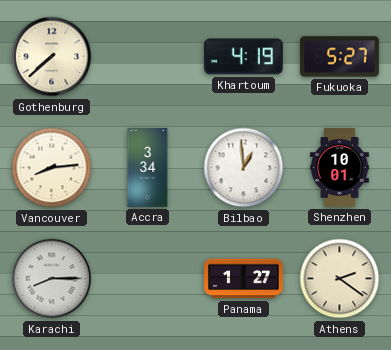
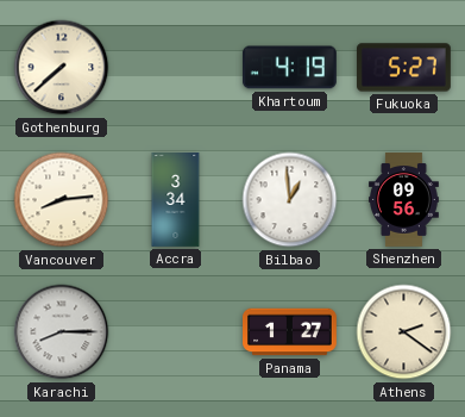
Shenzhen: 10:01 -> 09:56 (404, 200)
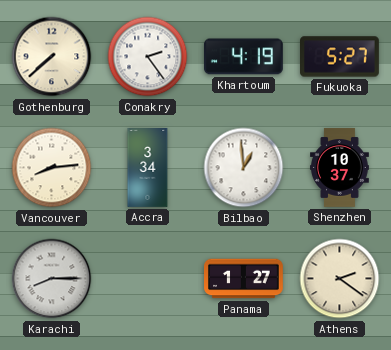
Conakry: none -> 2:24 (148, 57)
Shenzhen: 09:56 -> 10:37 (340, 168)
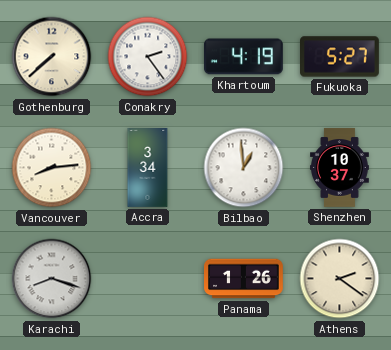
Karachi: 8:15 -> 8:18 (52, 279)
Panama: 1:27 -> 1:26 (244, 279)
